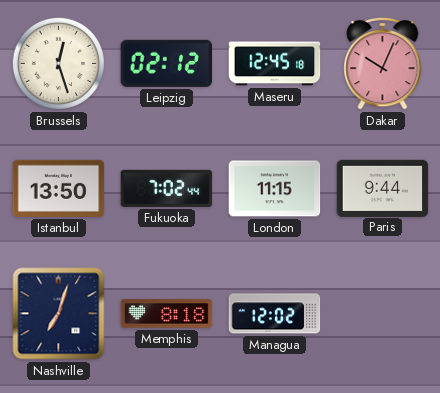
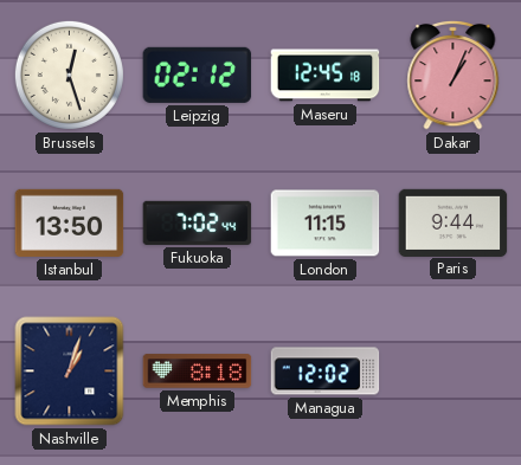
Dakar: 10:04 -> 1:04 (454, 75)
Nashville: 7:03 -> 1:03 (70, 372)
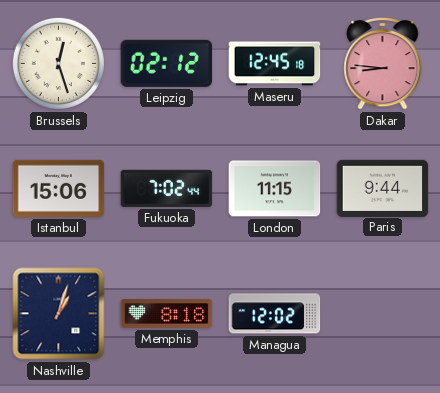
Dakar: 1:04 -> 8:46 (383, 63)
Istanbul: 13:50 -> 15:06 (59, 188)
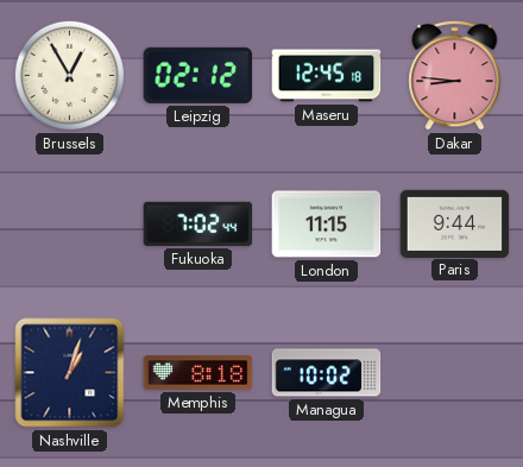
Brussels: 12:27 -> 12:55 (69, 75)
Istanbul: 15:06 -> none (59, 188)
Managua: 12:02 -> 10:02 (327, 373)
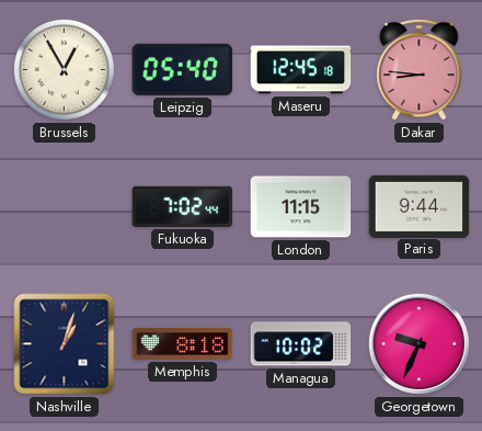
Leipzig: 02:12 -> 05:40 (183, 69)
Georgetown: none -> 9:34 (418, 343)
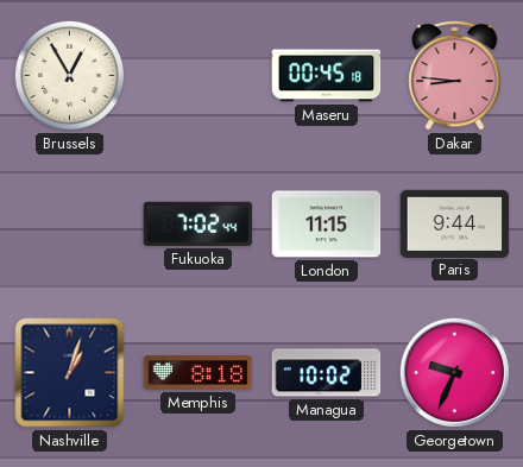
Leipzig: 05:40 -> none (183, 69)
Maseru: 12:45 -> 00:45 (327, 76)
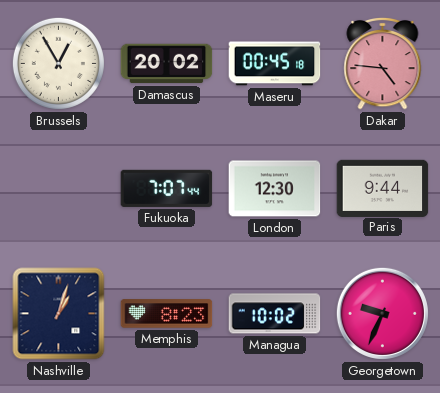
Damascus: none -> 20:02 (167, 64)
Dakar: 8:46 -> 4:46 (383, 63)
Fukuoka: 7:02 -> 7:07 (167, 188)
London: 11:15 -> 12:30 (275, 189)
Memphis: 8:18 -> 8:23 (167, 314)
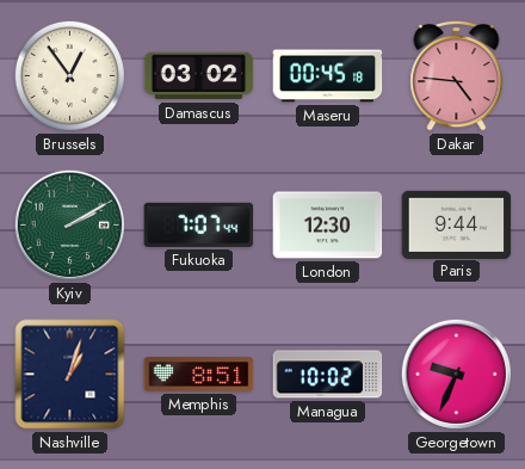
Brussels: 12:55 -> 12:54 (69, 75)
Damascus: 20:02 -> 03:02 (199, 76)
Kyiv: none -> 2:10 (69, 224)
Memphis: 8:23 -> 8:51 (199, 375)
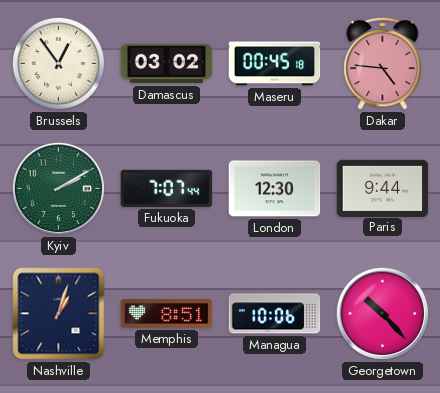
Managua: 10:02 -> 10:06 (275, 314)
Georgetown: 9:34 -> 10:23 (382, 313)
